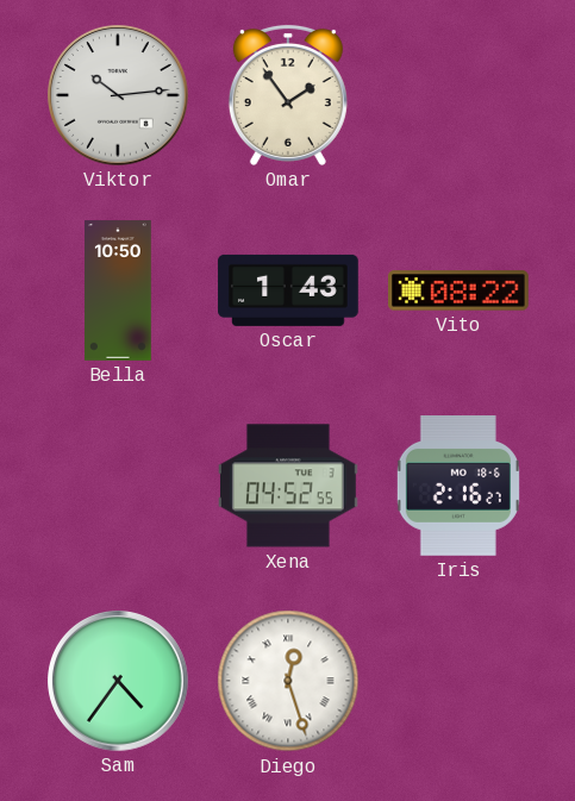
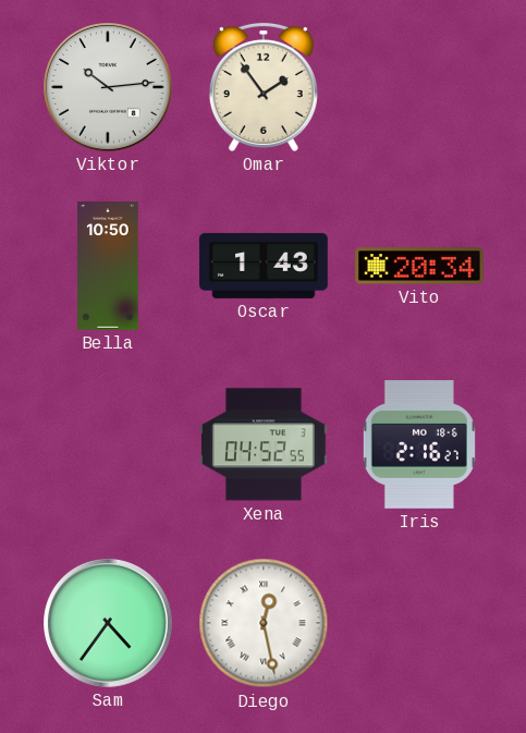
Vito: 08:22 -> 20:34 (420, 266)
Diego: 12:27 -> 12:28 (264, 623)
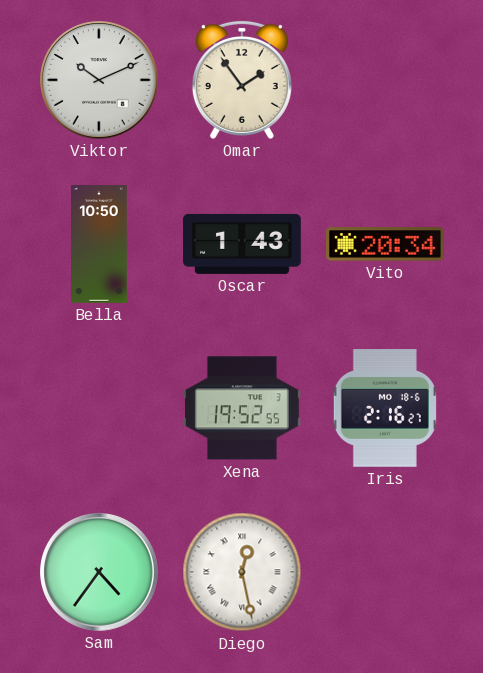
Viktor: 10:14 -> 10:11 (100, 81)
Xena: 04:52 -> 19:52 (243, 408)
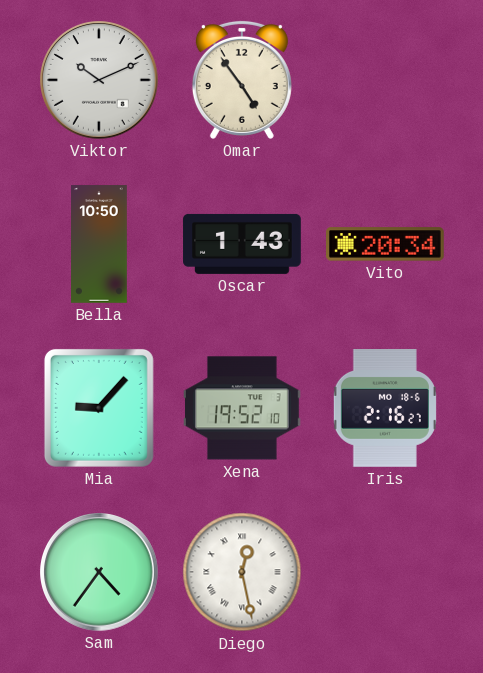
Omar: 1:54 -> 4:54 (242, 80)
Mia: none -> 9:07 (99, 408)
Xena: 19:52:55 -> 19:52:10 (243, 408)
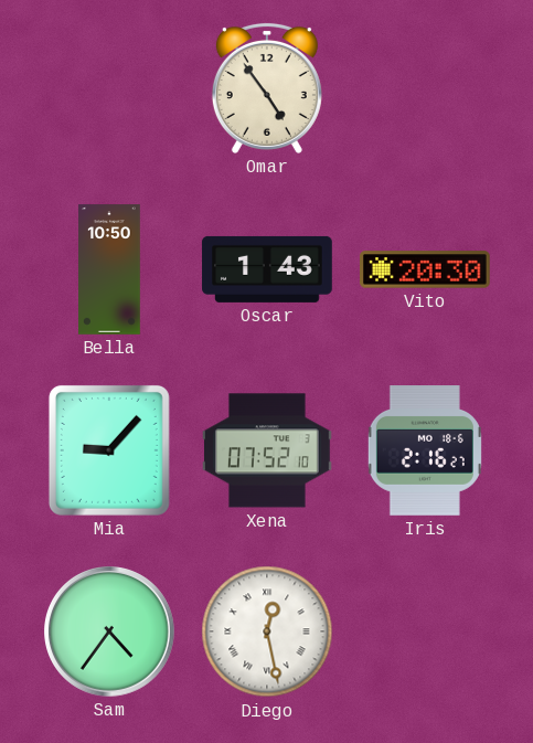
Viktor: 10:11 -> none (100, 81)
Vito: 20:34 -> 20:30 (426, 269)
Xena: 19:52 -> 07:52 (268, 450)
